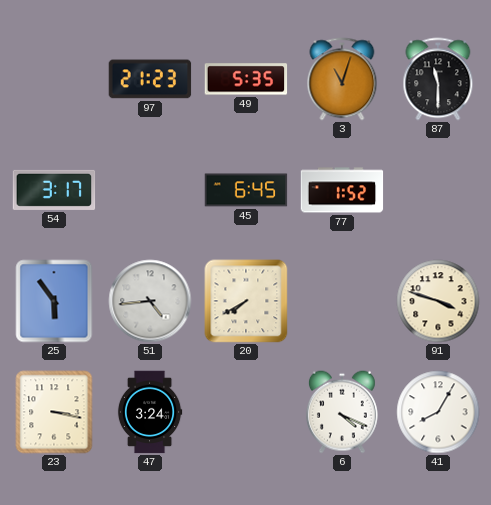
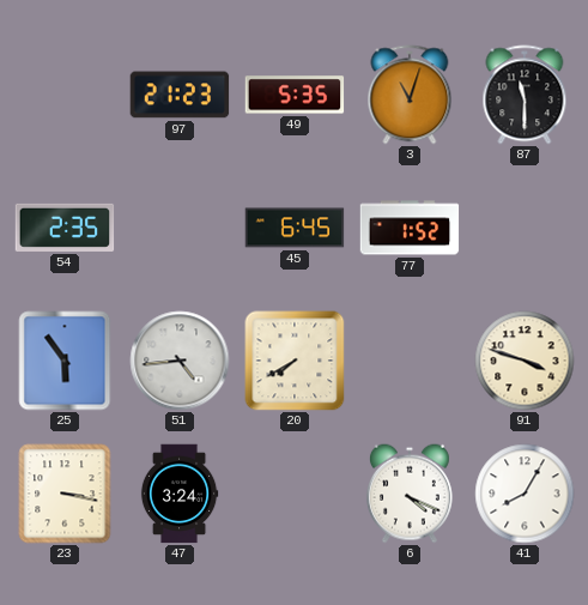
54: 3:17 -> 2:35 (65, 228)
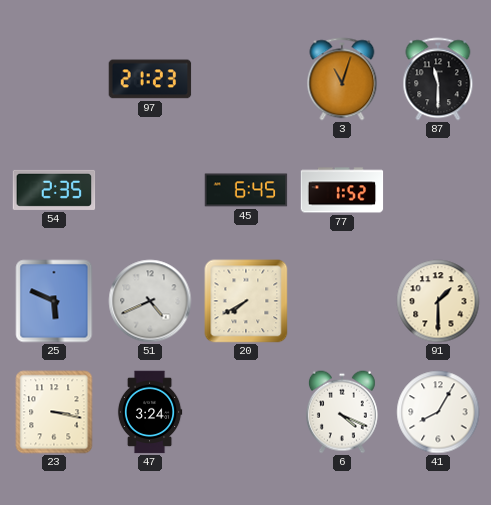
49: 5:35 -> none (295, 95)
25: 5:54 -> 5:49 (54, 301)
51: 4:44 -> 4:41 (150, 301)
91: 3:48 -> 1:30 (438, 301)
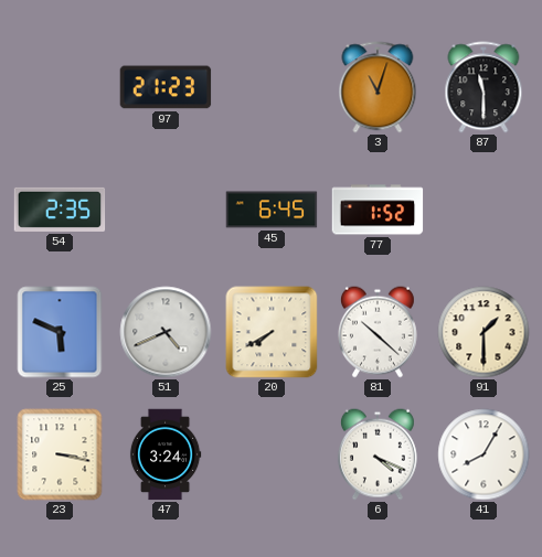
81: none -> 10:22 (378, 332)
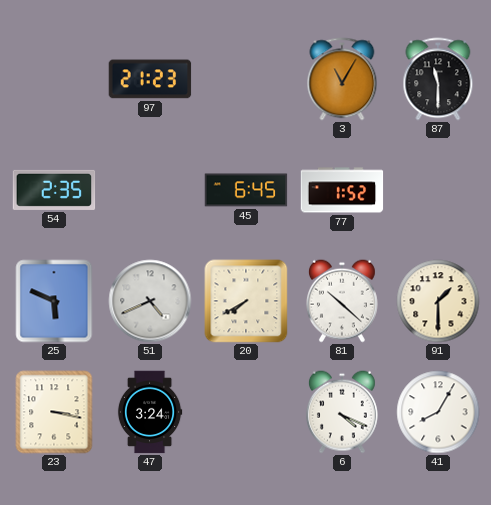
3: 11:03 -> 11:05 (342, 79)
